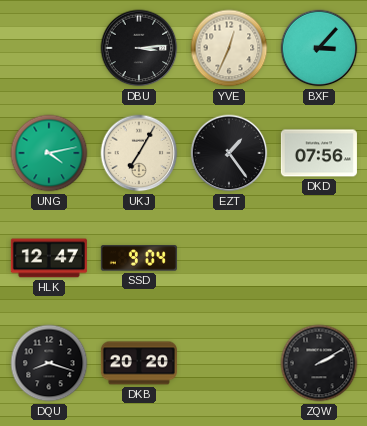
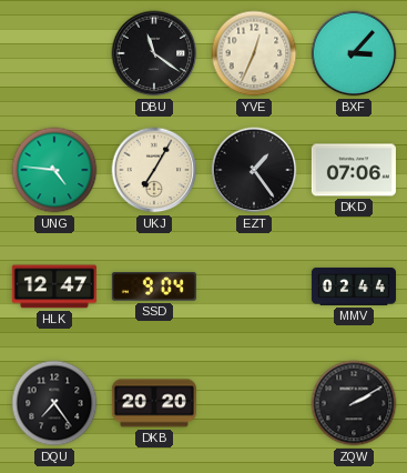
DBU: 3:14 -> 11:21 (154, 53)
UNG: 4:13 -> 4:46 (54, 170)
DKD: 07:56 -> 07:06 (354, 170)
MMV: none -> 02:44 (354, 286)
DQU: 8:18 -> 7:24 (54, 403)
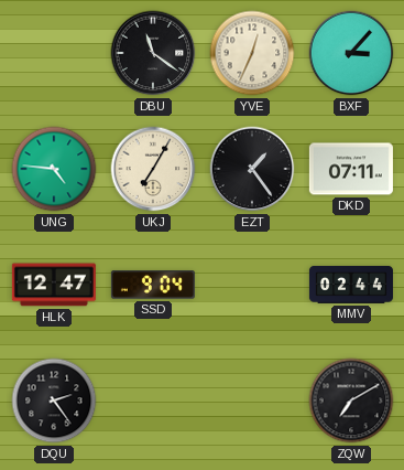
DKD: 07:06 -> 07:11 (351, 169)
DQU: 7:24 -> 2:24 (54, 400)
DKB: 20:20 -> none (154, 403)
ZQW: 2:10 -> 7:10 (351, 400)
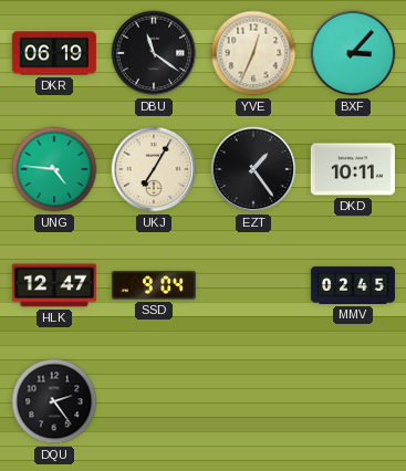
DKR: none -> 06:19 (54, 53)
DKD: 07:11 -> 10:11 (353, 169)
MMV: 02:44 -> 02:45 (353, 285)
ZQW: 7:10 -> none (351, 400)
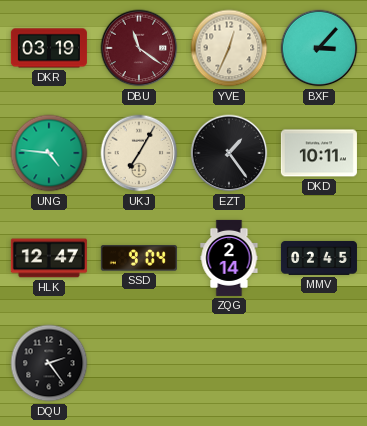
DKR: 06:19 -> 03:19 (49, 48)
DBU dial: black -> burgundy (139, 48)
ZQG: none -> 2:14 (229, 258)
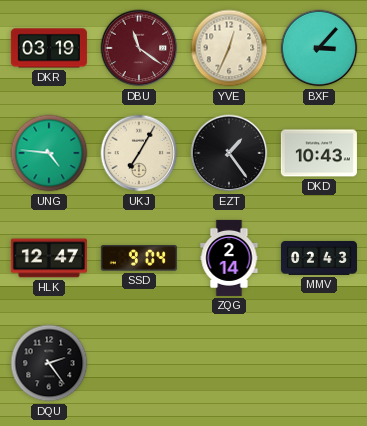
DKD: 10:11 -> 10:43 (319, 153)
MMV: 02:45 -> 02:43 (319, 258)
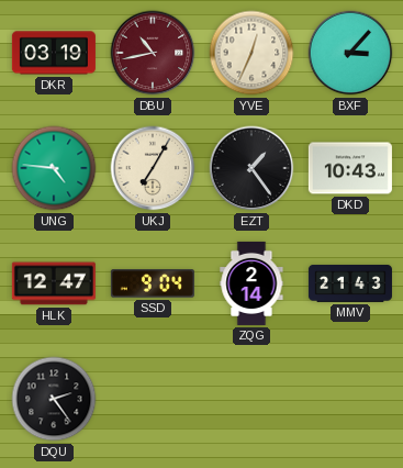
DBU: 11:21 -> 10:43 (153, 53)
MMV: 02:43 -> 21:43 (350, 283)
